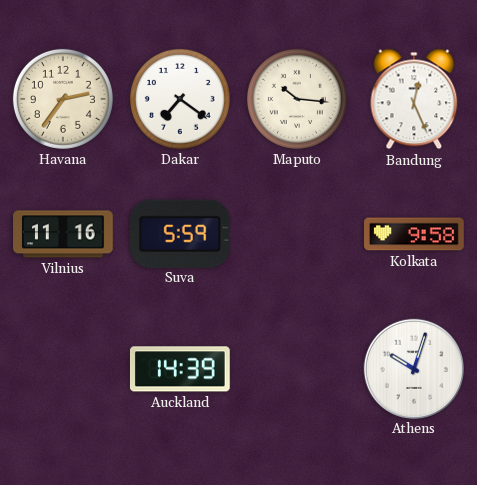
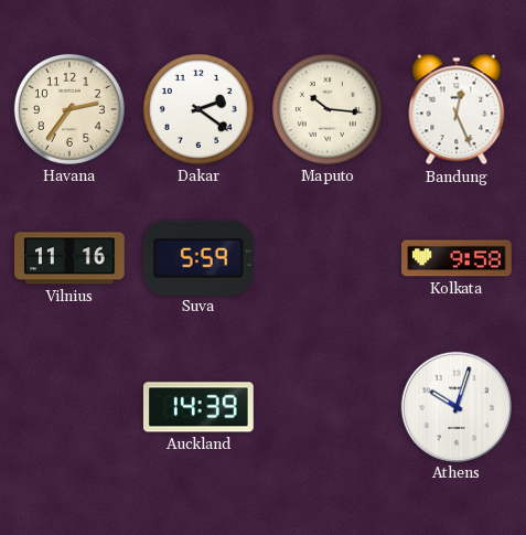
Dakar: 7:21 -> 2:21 (198, 109)
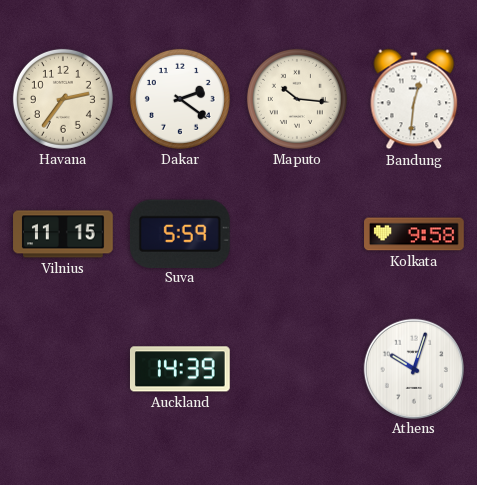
Bandung: 12:26 -> 12:31 (414, 99)
Vilnius: 11:16 -> 11:15 (63, 234)
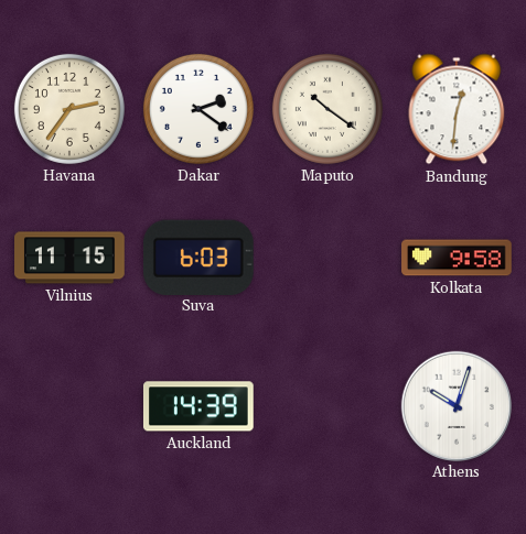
Maputo: 10:16 -> 10:21 (328, 109)
Suva: 5:59 -> 6:03 (198, 257)
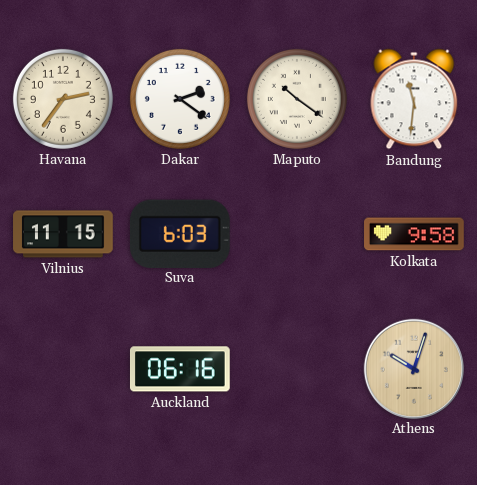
Bandung: 12:31 -> 11:31 (414, 99)
Auckland: 14:39 -> 06:16 (180, 369)
Athens dial: white -> champagne (413, 368)
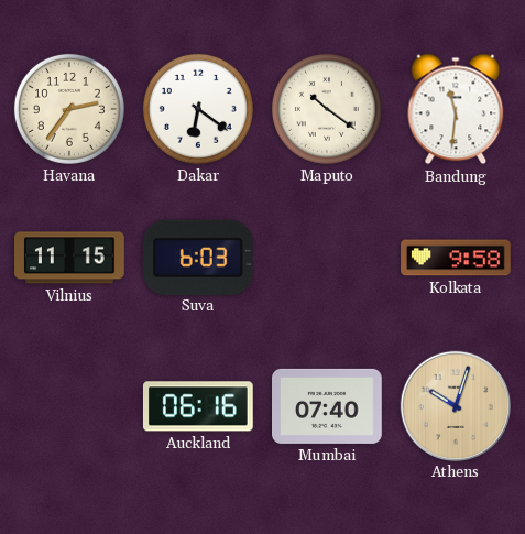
Dakar: 2:21 -> 6:21 (198, 109)
Mumbai: none -> 07:40 (328, 406)
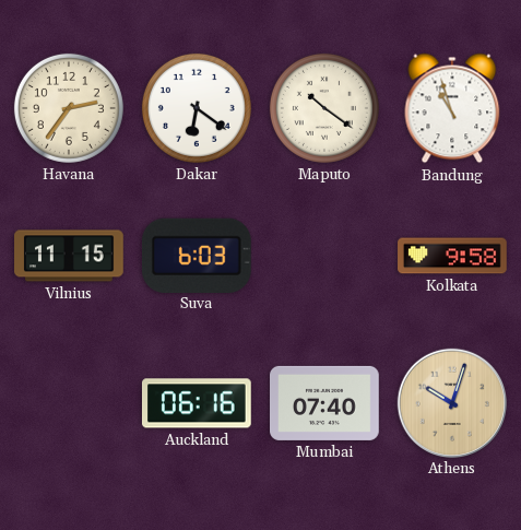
Bandung: 11:31 -> 10:57 (452, 108)
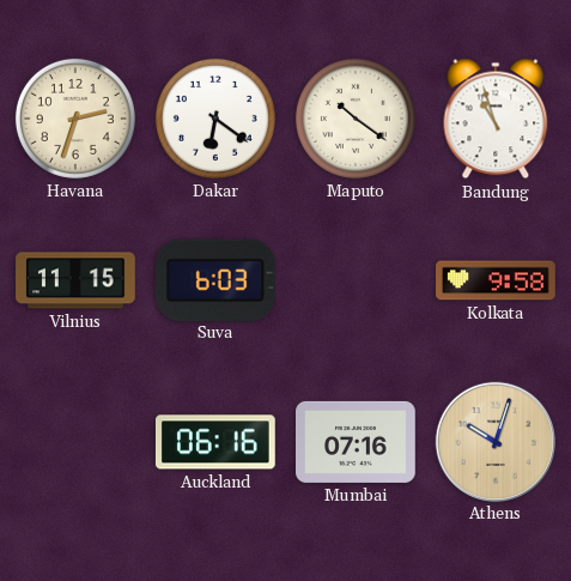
Havana: 2:36 -> 2:33 (75, 119)
Mumbai: 07:40 -> 07:16 (357, 442)
